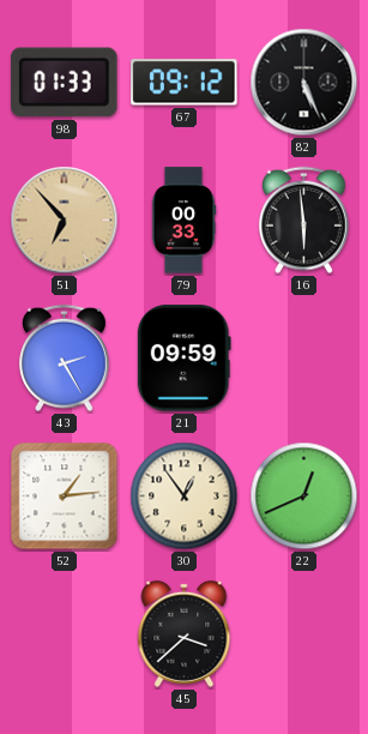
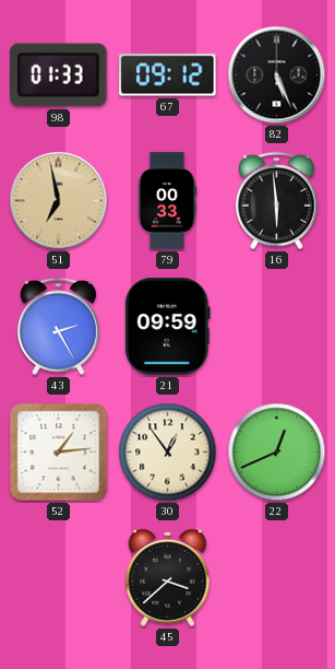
51: 6:53 -> 6:58 (59, 201)
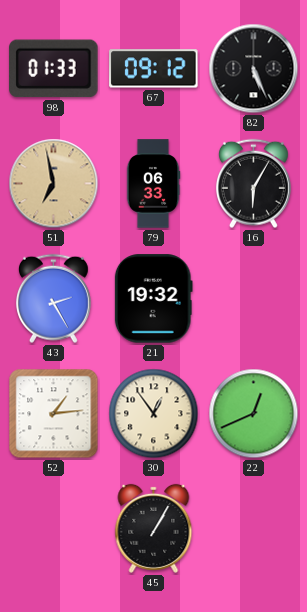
79: 00:33 -> 06:33 (153, 184)
16: 5:59 -> 6:05 (253, 184)
21: 09:59 -> 19:32 (153, 299)
45: 3:38 -> 1:05 (154, 528)
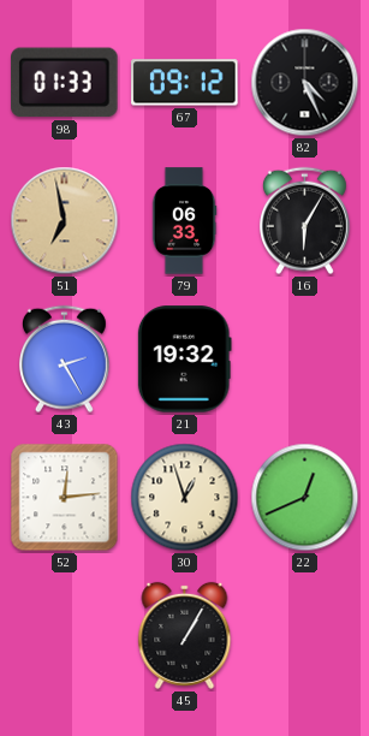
82: 5:26 -> 4:26 (305, 83)
52: 1:14 -> 12:14 (65, 498)
30: 12:54 -> 12:57 (185, 498)
